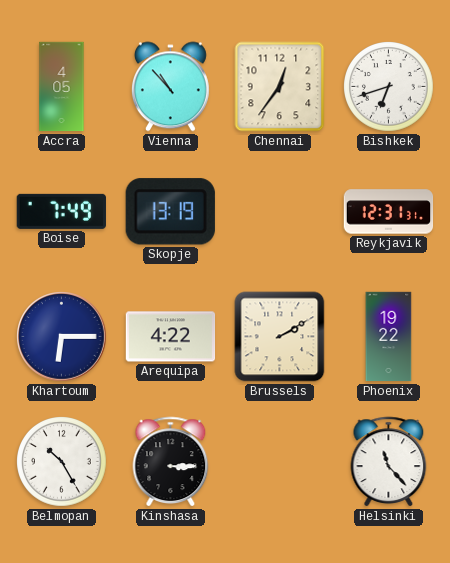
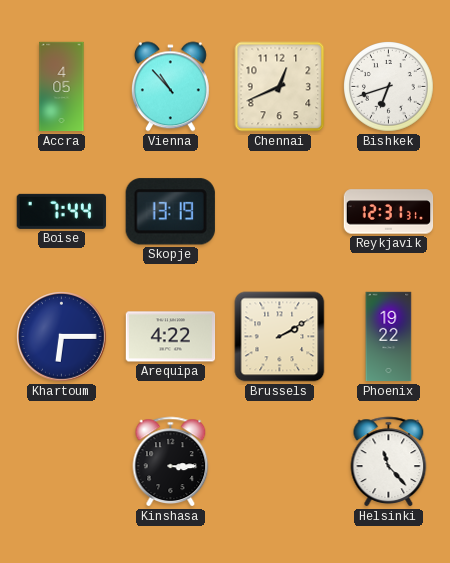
Chennai: 12:36 -> 12:41 (280, 87)
Boise: 7:49 -> 7:44 (61, 211)
Belmopan: 10:25 -> none (62, 462)
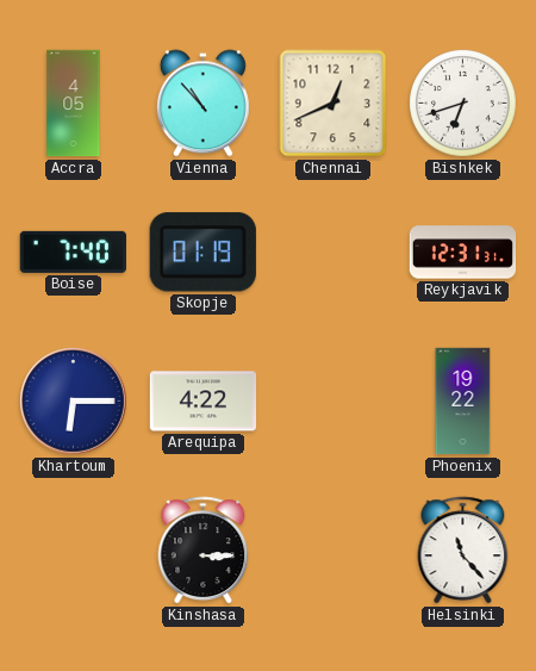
Boise: 7:44 -> 7:40 (73, 251)
Skopje: 13:19 -> 01:19 (202, 253)
Brussels: 2:10 -> none (280, 337)
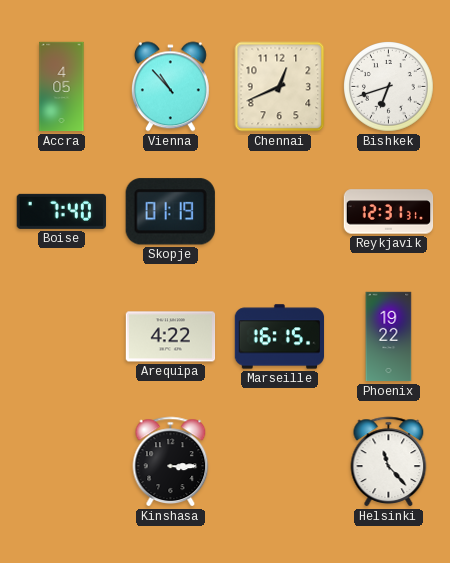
Khartoum: 6:15 -> none (74, 402)
Marseille: none -> 16:15 (280, 337)
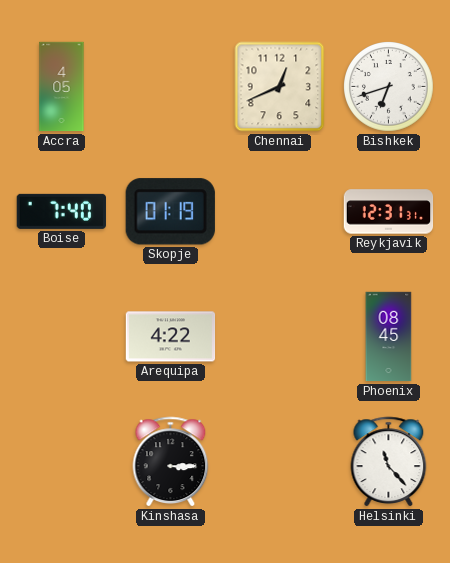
Vienna: 10:53 -> none (170, 87)
Marseille: 16:15 -> none (280, 337)
Phoenix: 19:22 -> 08:45 (389, 337)
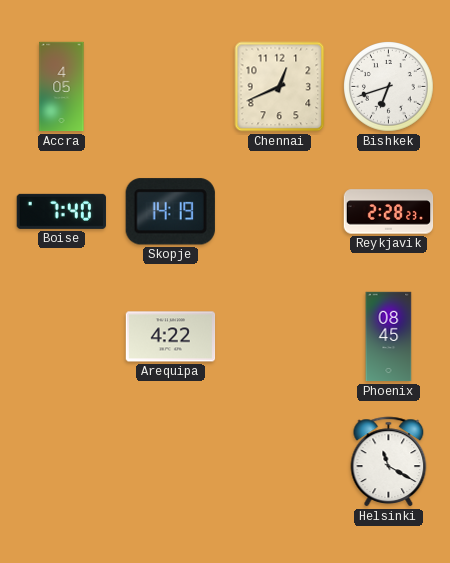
Skopje: 01:19 -> 14:19 (170, 212)
Reykjavik: 12:31 -> 2:28 (389, 212)
Kinshasa: 3:15 -> none (171, 462)
Helsinki: 11:23 -> 11:20 (389, 462)
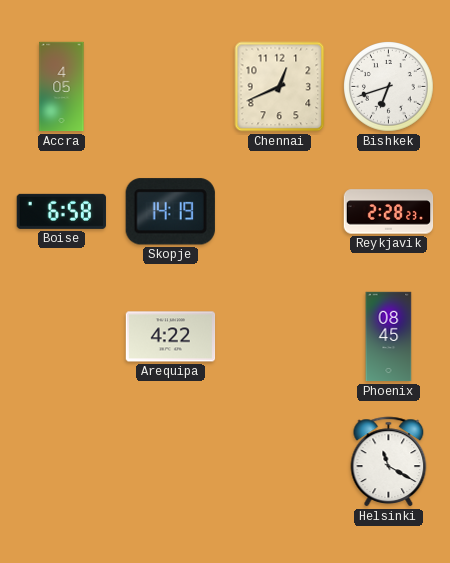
Boise: 7:40 -> 6:58 (61, 211)
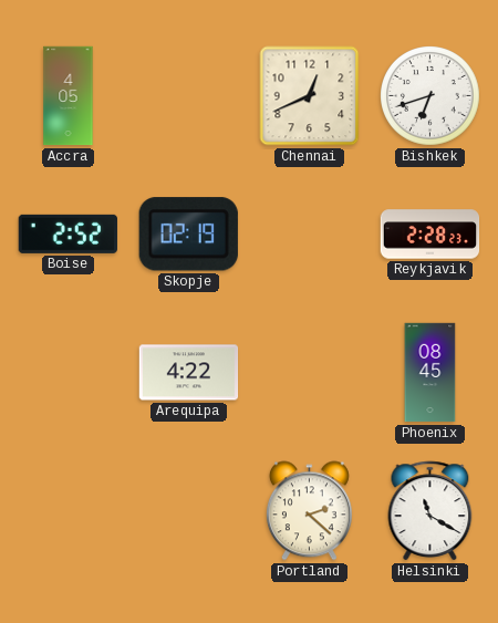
Boise: 6:58 -> 2:52 (68, 233)
Skopje: 14:19 -> 02:19 (188, 235)
Portland: none -> 2:22 (309, 511)
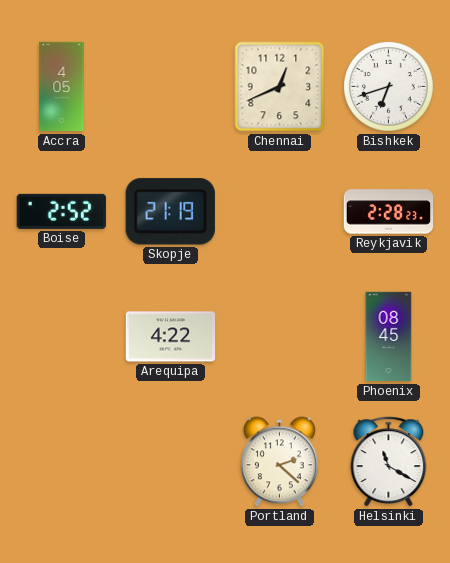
Skopje: 02:19 -> 21:19 (170, 212)
